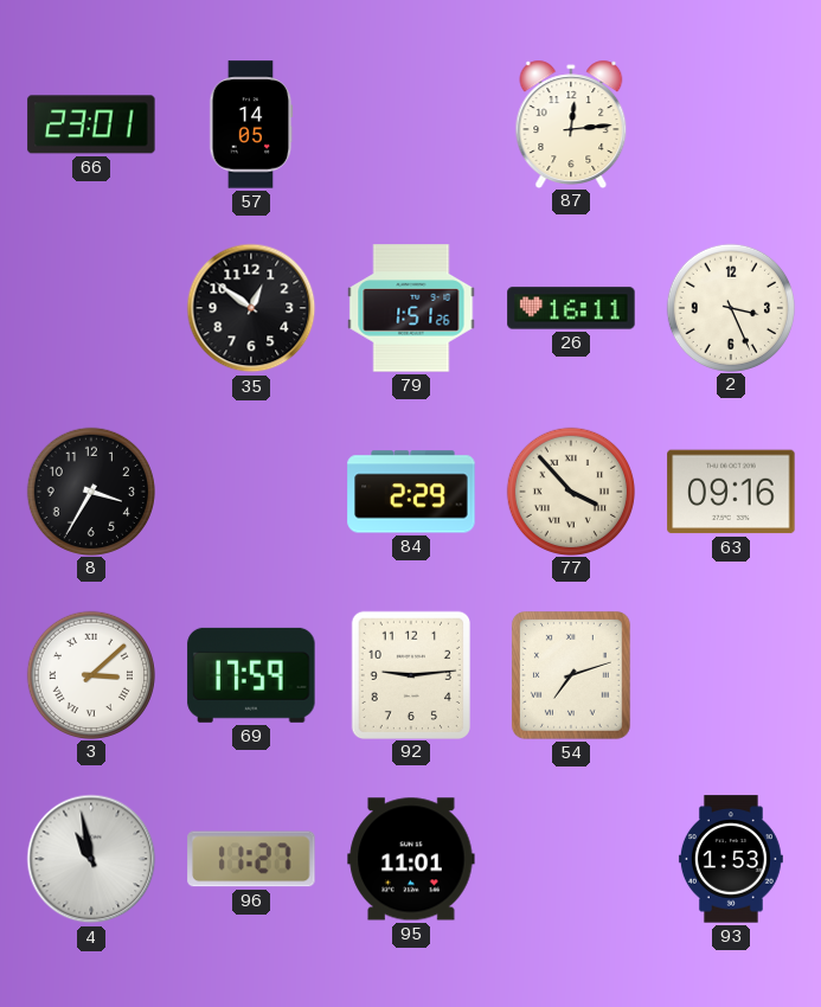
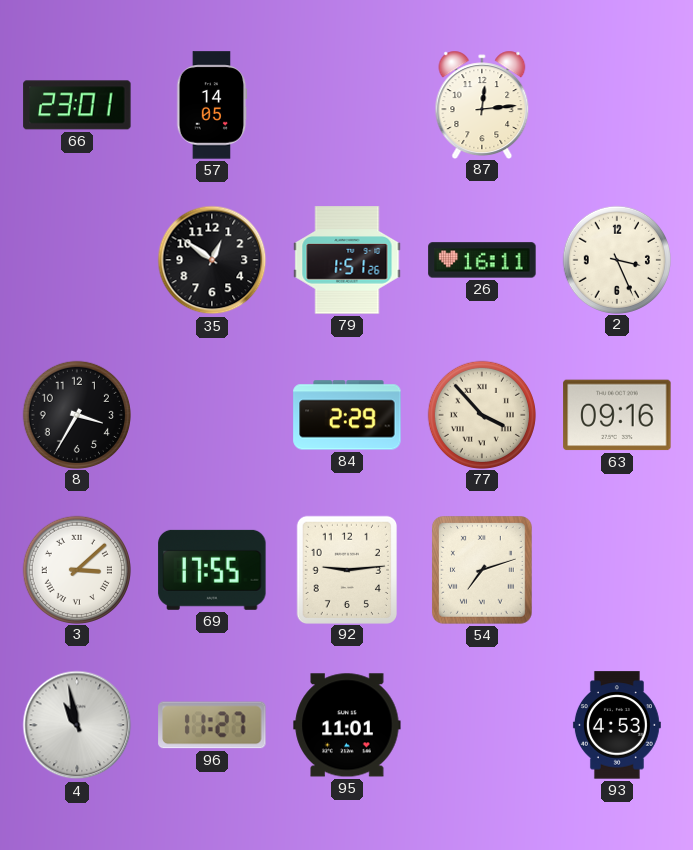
69: 17:59 -> 17:55 (212, 570)
93: 1:53 -> 4:53 (617, 725)
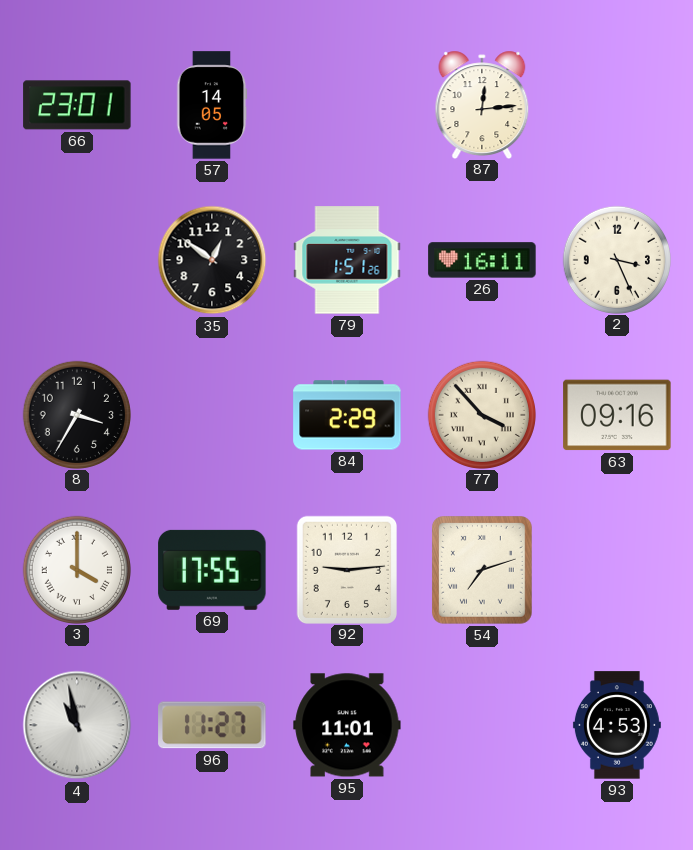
3: 3:08 -> 4:00 (76, 569)
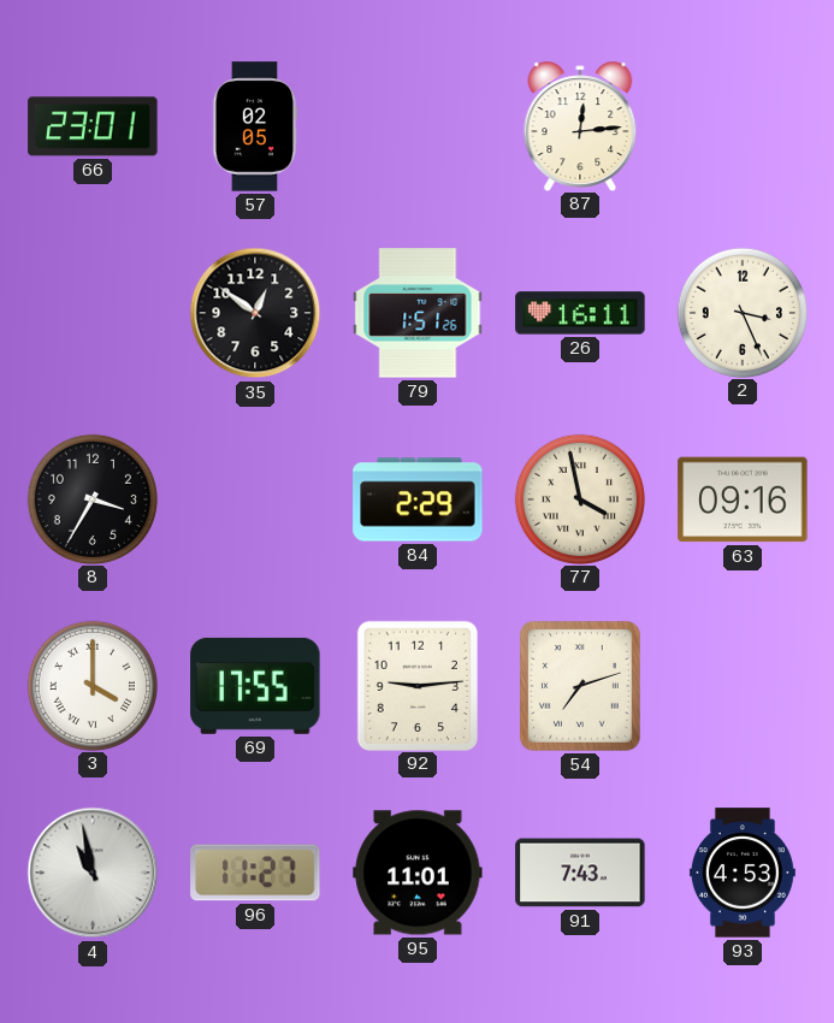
57: 14:05 -> 02:05 (255, 126)
77: 3:53 -> 3:58 (579, 498)
91: none -> 7:43 (580, 873)
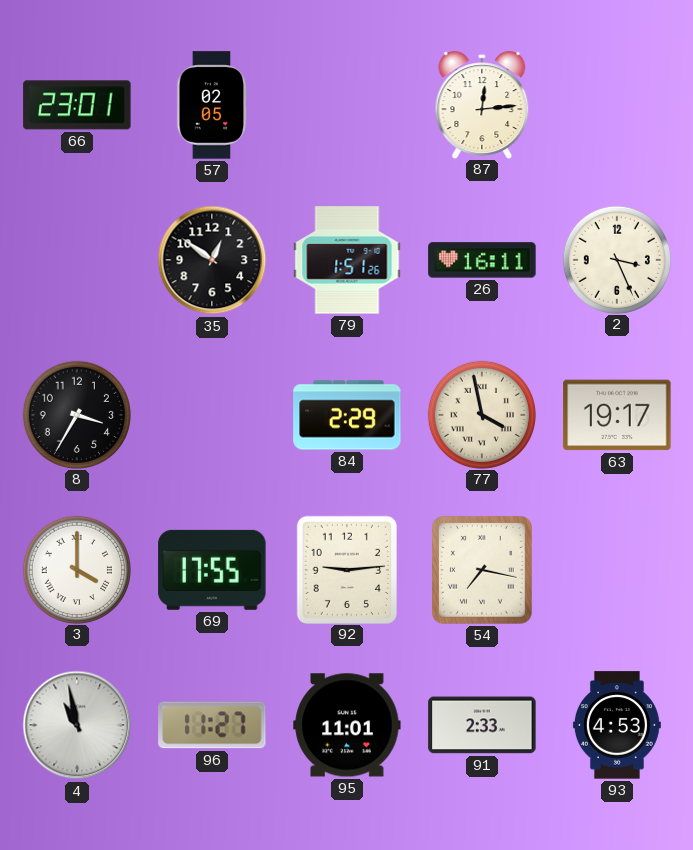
63: 09:16 -> 19:17 (617, 415)
54: 7:12 -> 7:17 (483, 571)
91: 7:43 -> 2:33 (482, 725)
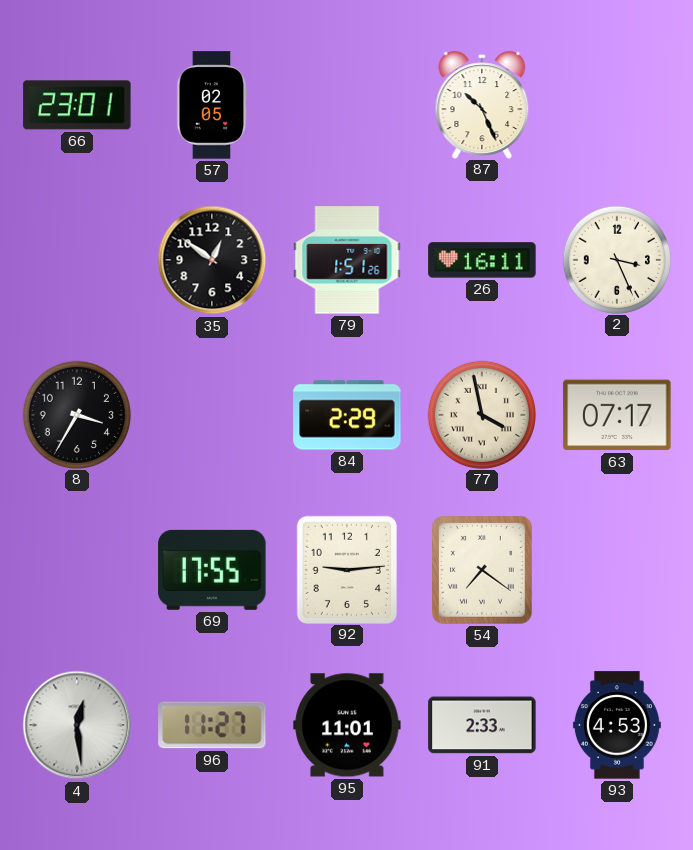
87: 12:14 -> 10:26 (482, 104)
63: 19:17 -> 07:17 (617, 415)
3: 4:00 -> none (76, 569)
54: 7:17 -> 7:21 (483, 571)
4: 10:58 -> 12:29 (77, 725)
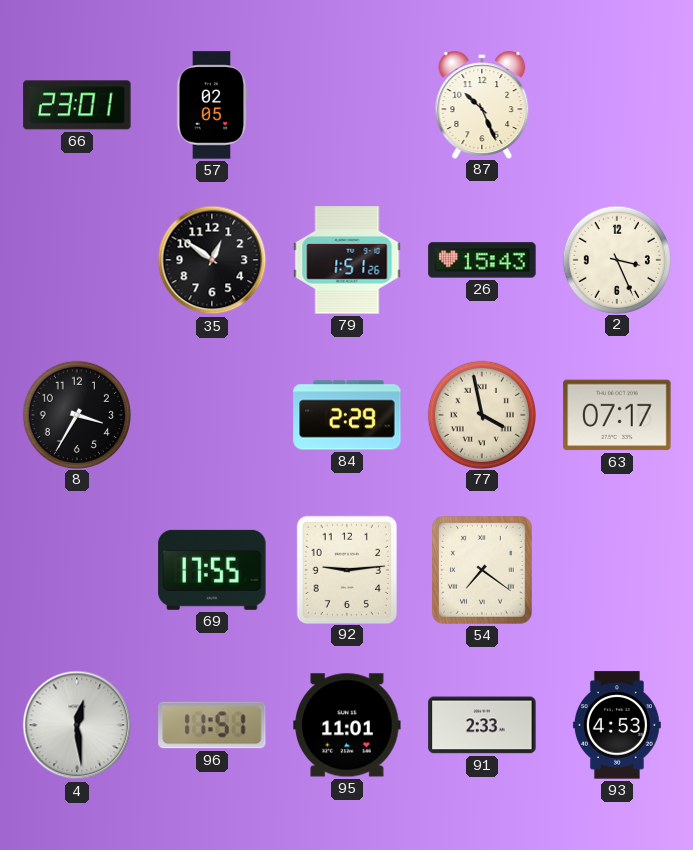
26: 16:11 -> 15:43 (482, 260)
96: 11:27 -> 11:51 (212, 725)
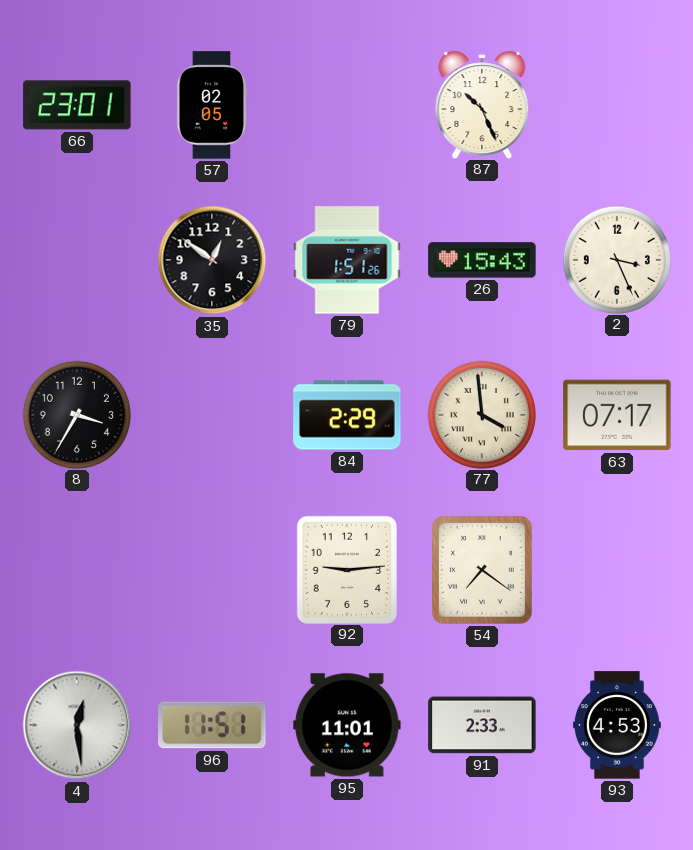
77: 3:58 -> 3:59 (481, 414)
69: 17:55 -> none (212, 570)
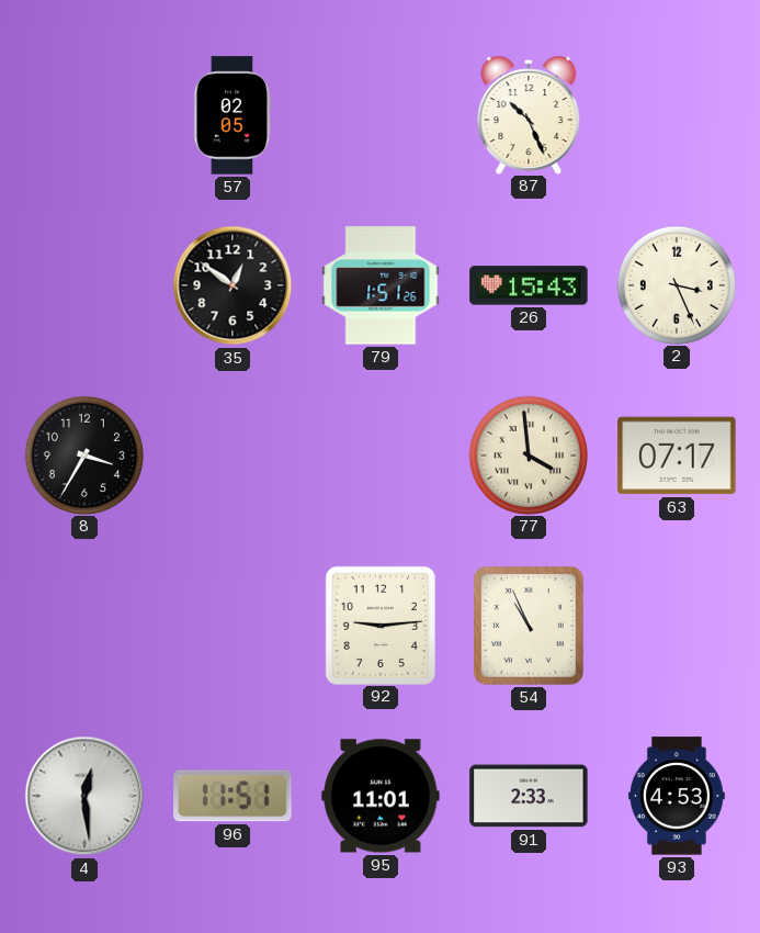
66: 23:01 -> none (77, 105)
84: 2:29 -> none (347, 415)
54: 7:21 -> 10:56 (530, 627)
